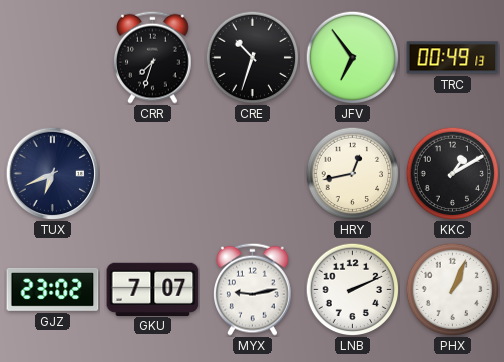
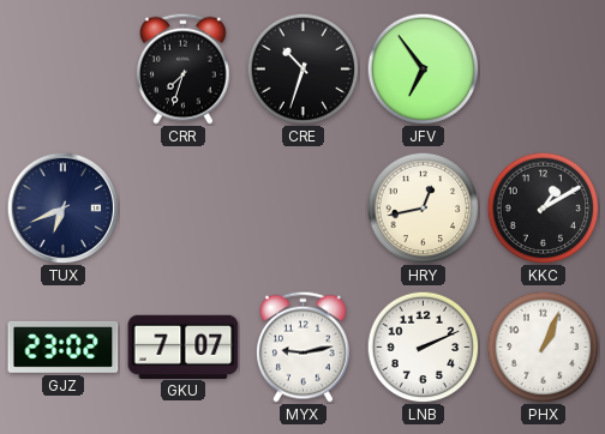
TRC: 00:49 -> none (453, 58)
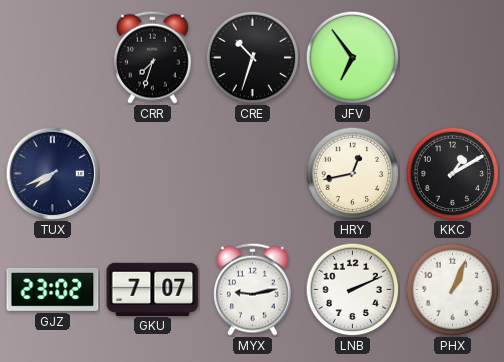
TUX: 6:41 -> 7:41 (52, 173)
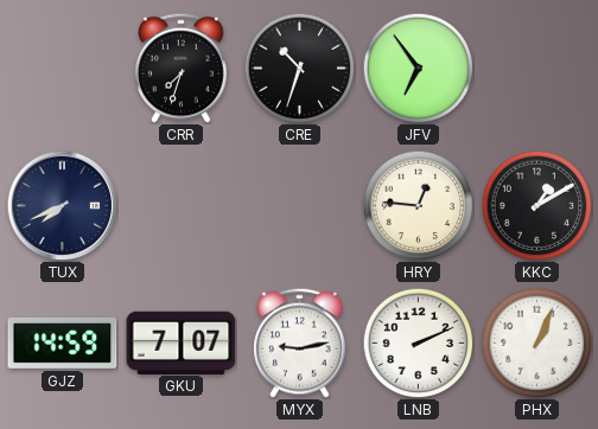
HRY: 12:43 -> 12:46 (418, 205)
GJZ: 23:02 -> 14:59 (63, 342)
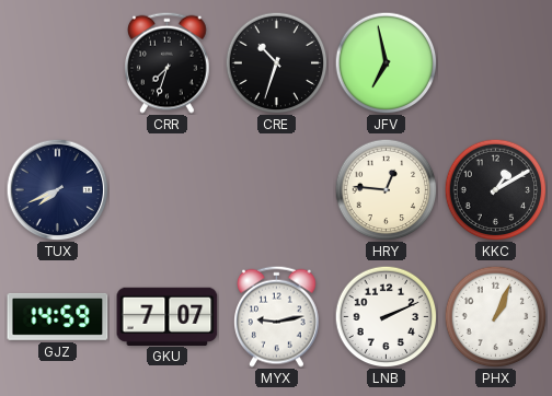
JFV: 6:54 -> 6:58 (386, 62)
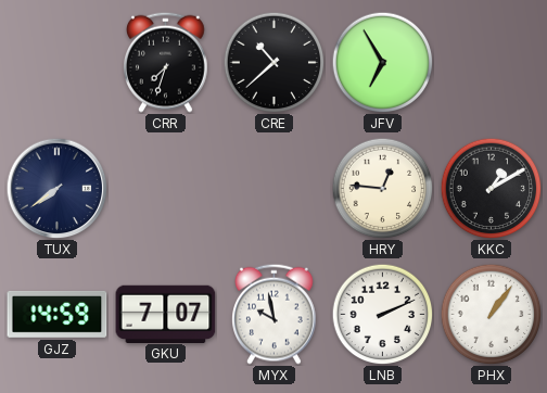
CRE: 10:33 -> 10:38 (273, 62)
JFV: 6:58 -> 6:55 (382, 62)
TUX: 7:41 -> 7:39 (56, 188)
MYX: 9:13 -> 9:58 (275, 314)
PHX: 1:04 -> 1:06 (491, 314)
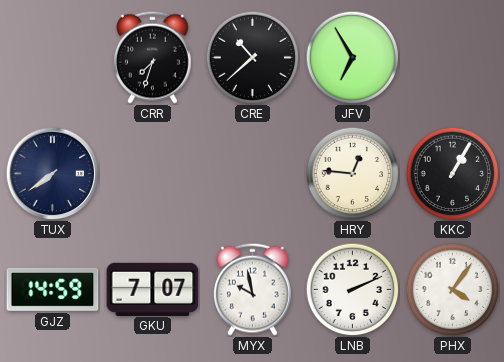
KKC: 1:10 -> 1:05 (452, 173)
PHX: 1:06 -> 4:06 (452, 289)
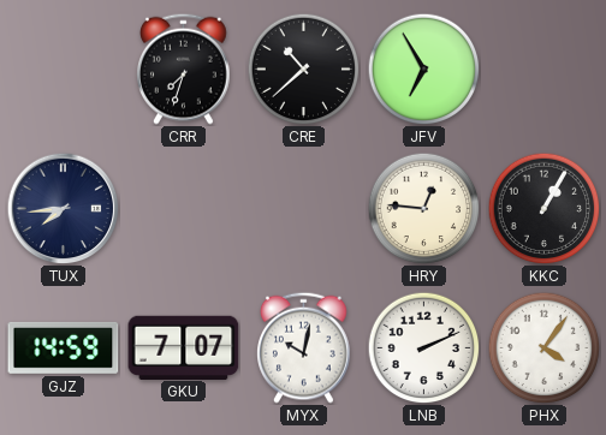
TUX: 7:39 -> 7:44 (63, 208)
MYX: 9:58 -> 10:02 (304, 347)
